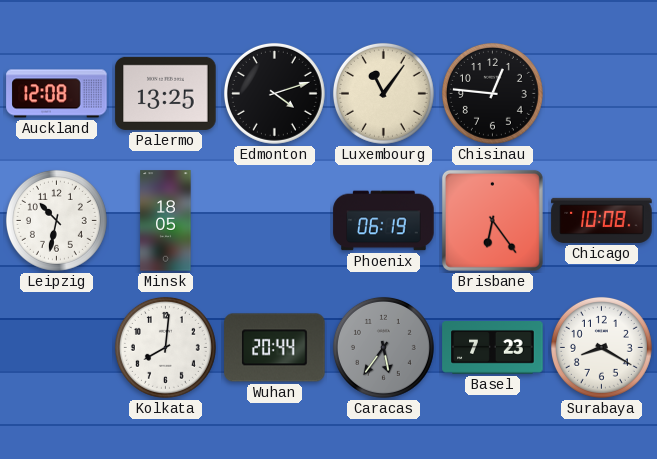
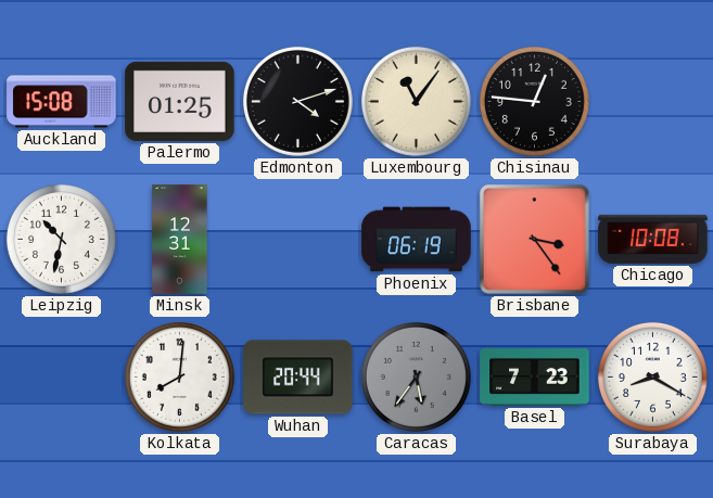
Auckland: 12:08 -> 15:08 (62, 102)
Palermo: 13:25 -> 01:25 (180, 101)
Minsk: 18:05 -> 12:31 (180, 240)
Brisbane: 6:24 -> 3:24 (534, 239)
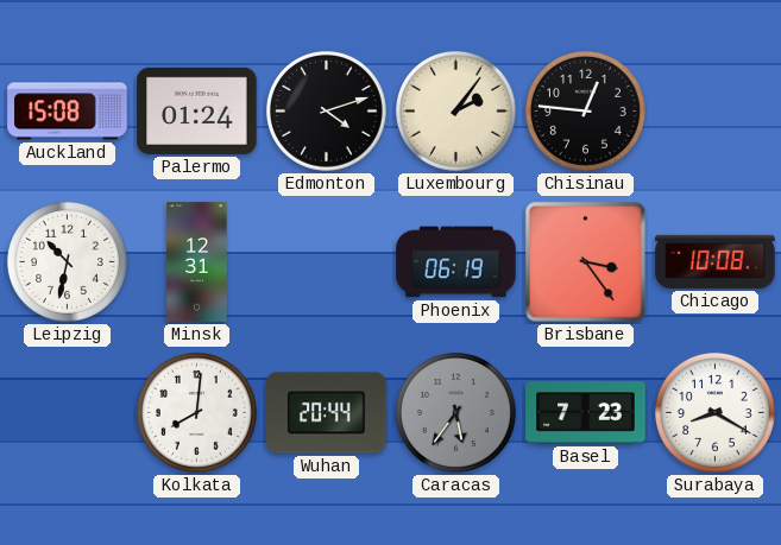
Palermo: 01:25 -> 01:24 (197, 110)
Luxembourg: 11:06 -> 2:06 (455, 110)
